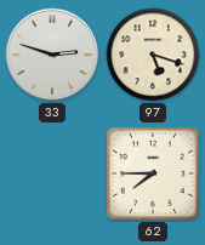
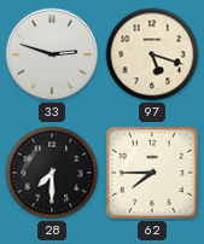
28: none -> 7:30 (52, 173)
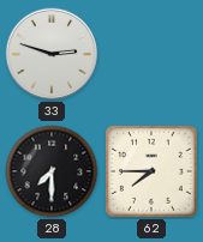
97: 5:18 -> none (152, 54)
